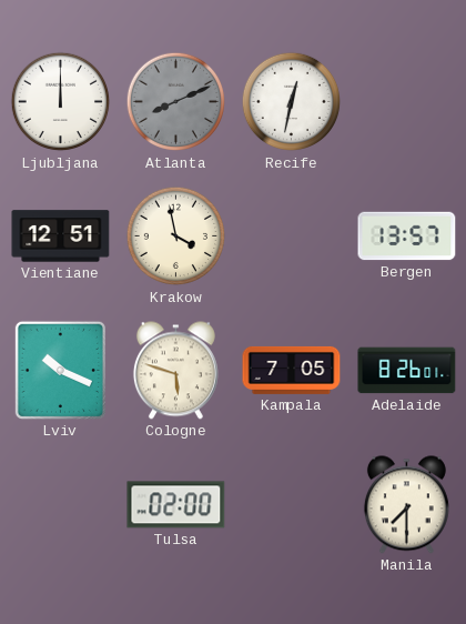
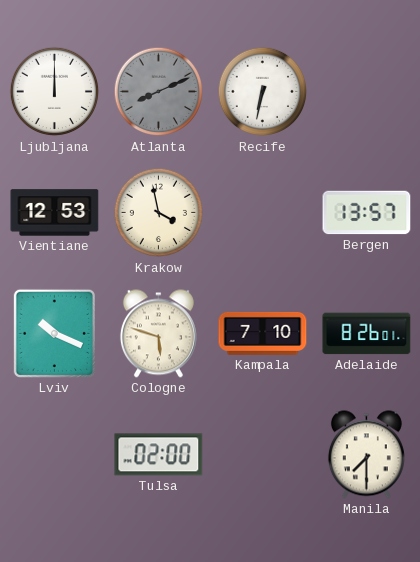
Recife: 12:32 -> 6:32 (263, 92)
Vientiane: 12:51 -> 12:53 (55, 213)
Kampala: 7:05 -> 7:10 (263, 333)
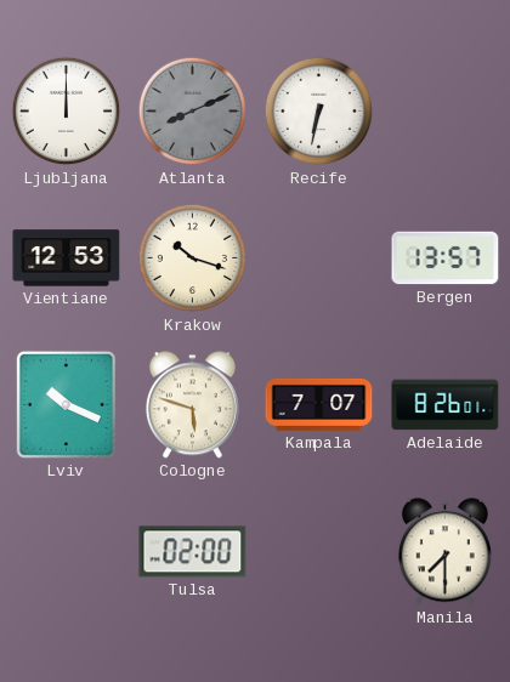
Krakow: 3:58 -> 10:18 (193, 258)
Kampala: 7:10 -> 7:07 (319, 404)
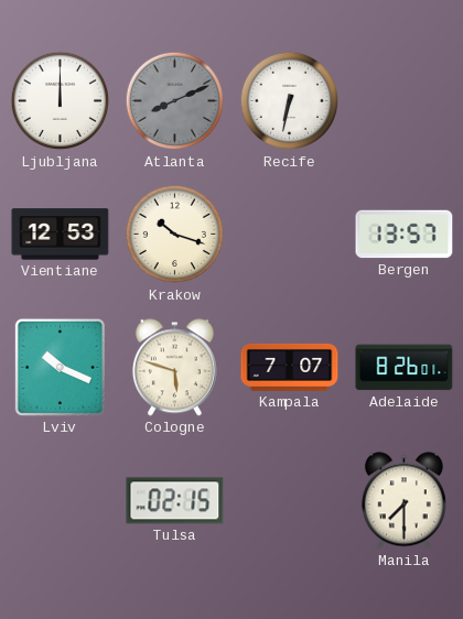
Tulsa: 02:00 -> 02:15 (175, 501)
